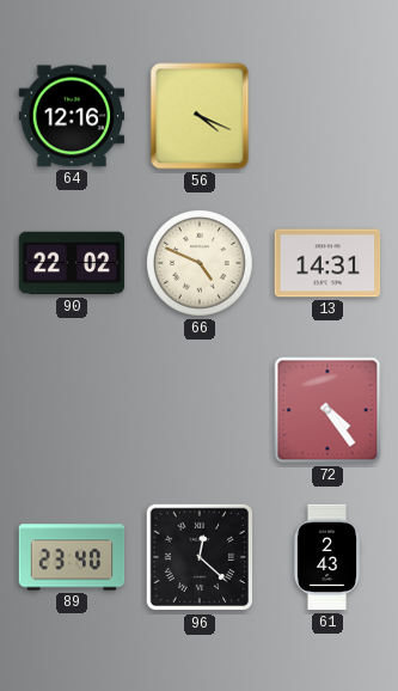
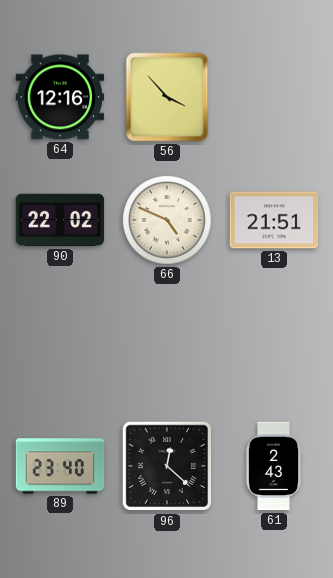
56: 4:19 -> 3:53 (167, 97)
13: 14:31 -> 21:51 (274, 220)
72: 4:24 -> none (327, 410)
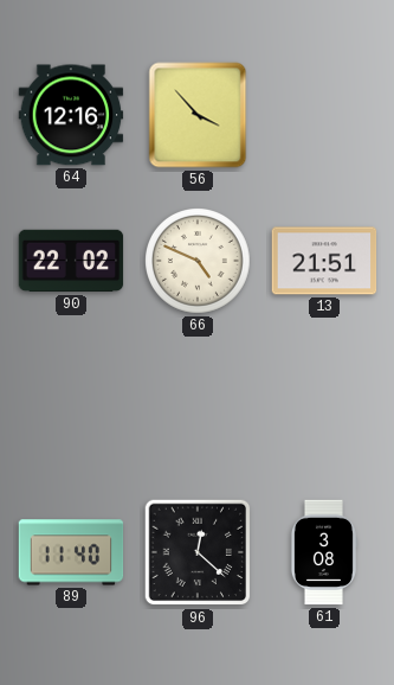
89: 23:40 -> 11:40 (71, 552)
61: 2:43 -> 3:08 (324, 552)
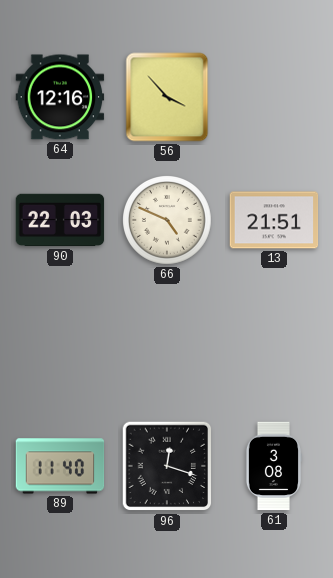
90: 22:02 -> 22:03 (60, 220)
96: 12:22 -> 12:18 (167, 466)
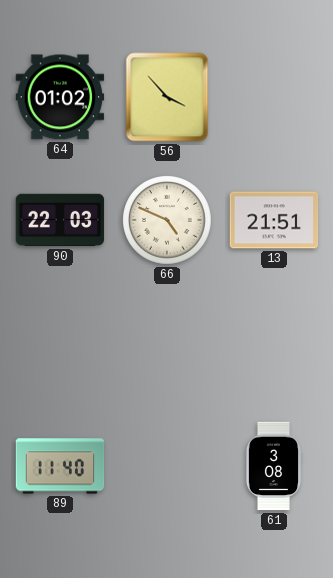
64: 12:16 -> 01:02 (60, 97)
96: 12:18 -> none (167, 466)
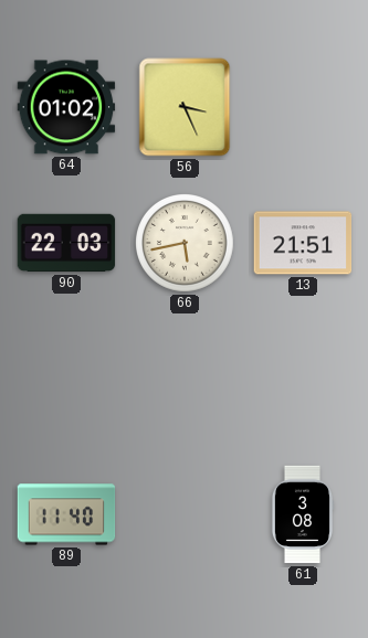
56: 3:53 -> 3:26 (185, 107)
66: 4:49 -> 5:43 (186, 244)
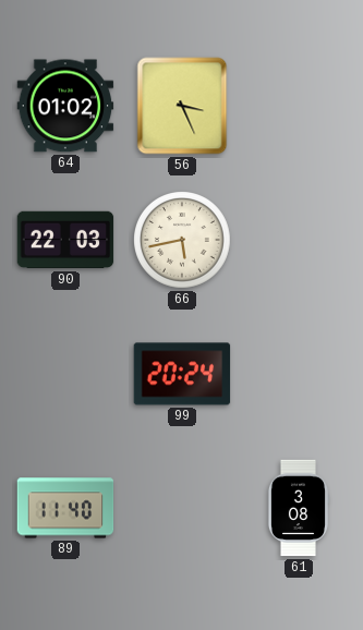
13: 21:51 -> none (303, 243)
99: none -> 20:24 (182, 374)
